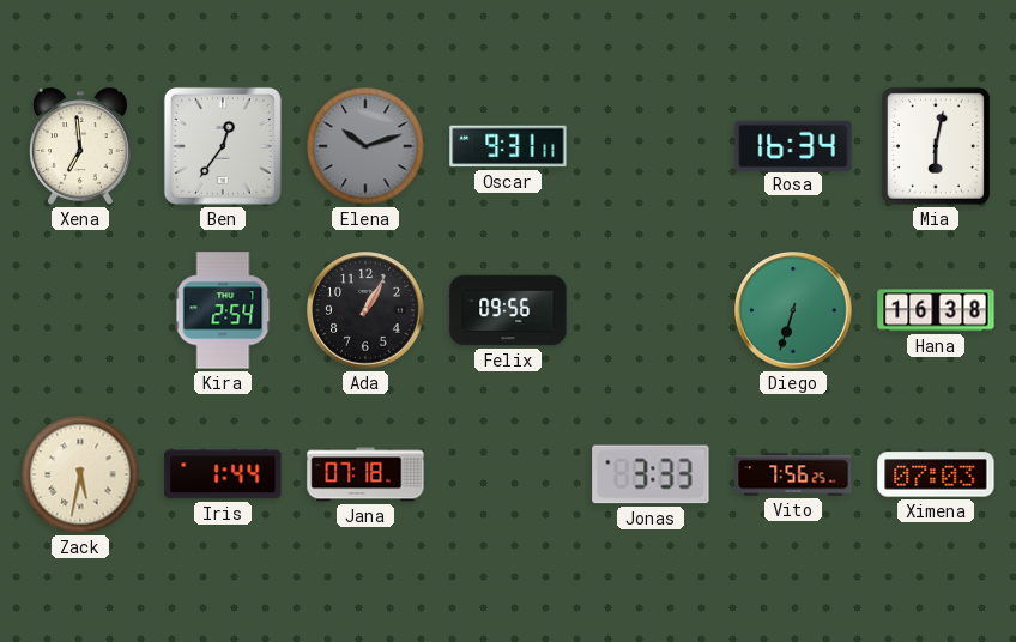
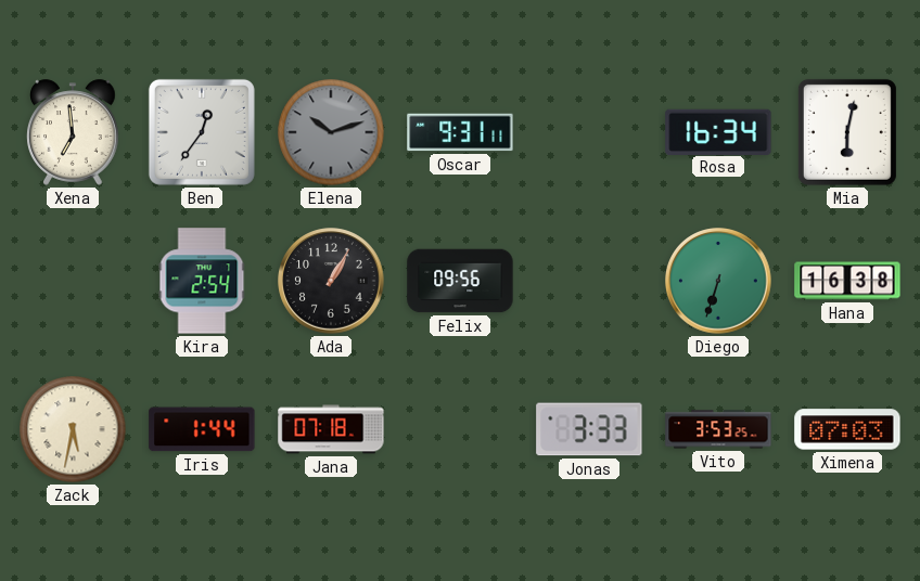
Vito: 7:56 -> 3:53 (718, 429)
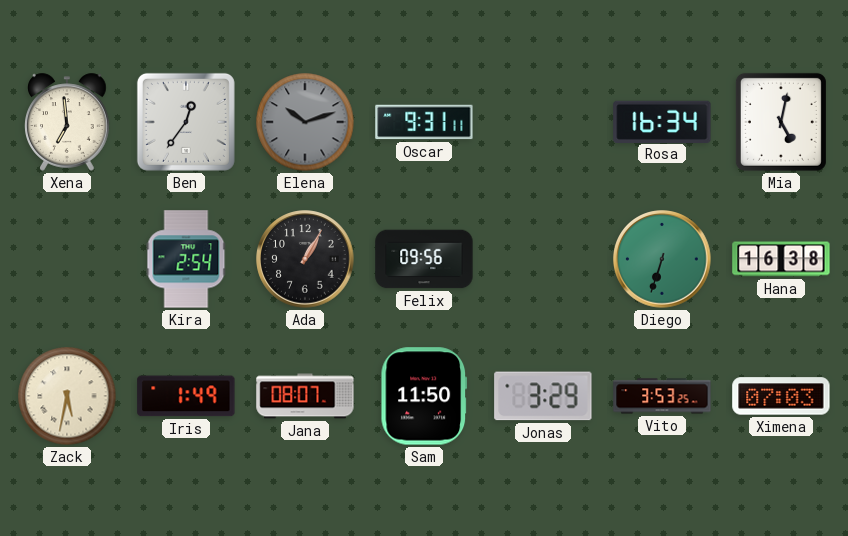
Mia: 6:02 -> 5:02 (781, 122)
Iris: 1:44 -> 1:49 (186, 396)
Jana: 07:18 -> 08:07 (305, 396)
Sam: none -> 11:50 (424, 396)
Jonas: 3:33 -> 3:29 (543, 396)
